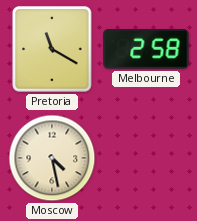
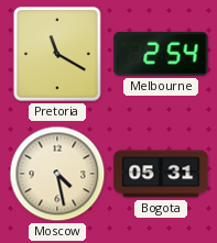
Melbourne: 2:58 -> 2:54 (161, 54)
Bogota: none -> 05:31 (161, 174)
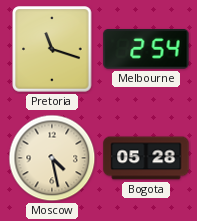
Pretoria: 11:20 -> 11:18 (52, 49)
Bogota: 05:31 -> 05:28 (146, 158)
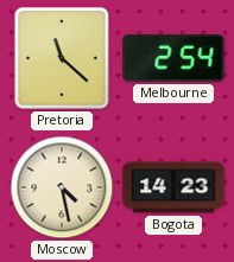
Pretoria: 11:18 -> 11:22 (62, 58)
Bogota: 05:28 -> 14:23 (173, 187)
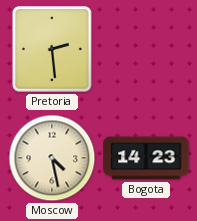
Pretoria: 11:22 -> 2:29 (52, 49)
Melbourne: 2:54 -> none (173, 58)
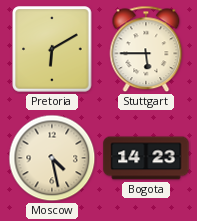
Pretoria: 2:29 -> 6:10 (52, 49)
Stuttgart: none -> 5:45 (146, 49)
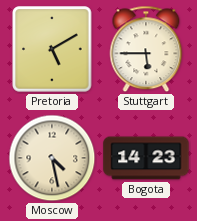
Pretoria: 6:10 -> 5:10 (52, 49)
